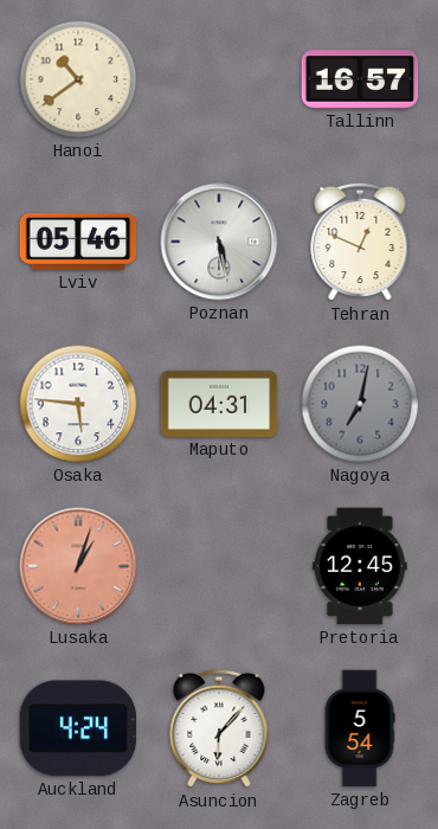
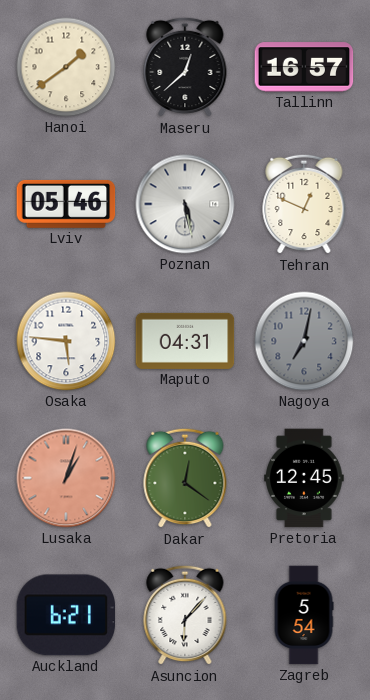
Hanoi: 10:39 -> 1:39 (66, 67)
Maseru: none -> 12:38 (185, 67)
Dakar: none -> 12:21 (185, 478)
Auckland: 4:24 -> 6:21 (66, 615)
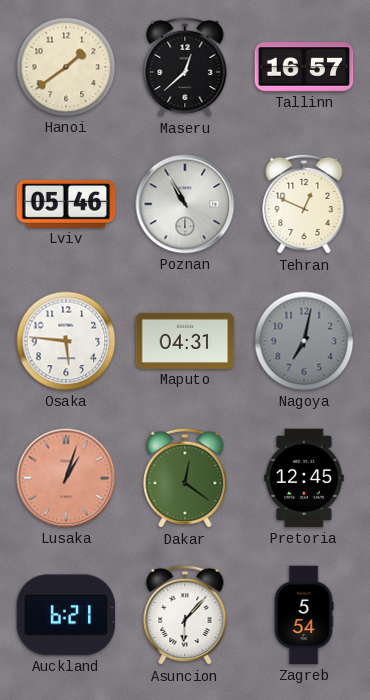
Poznan: 5:28 -> 10:55 (185, 204)
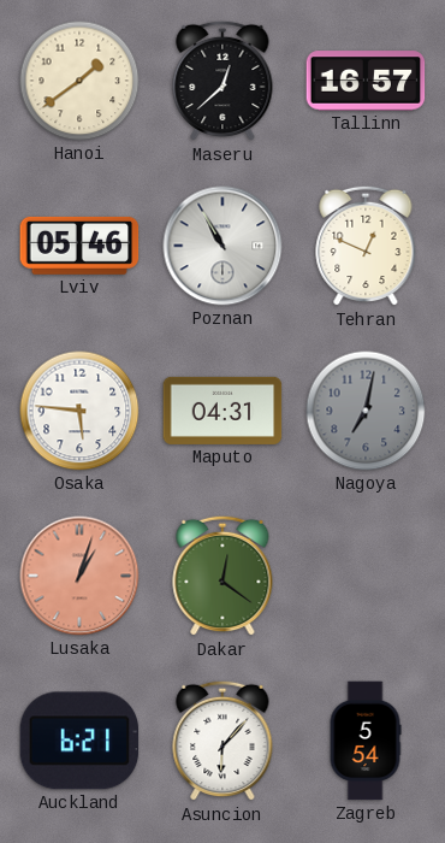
Pretoria: 12:45 -> none (304, 478)
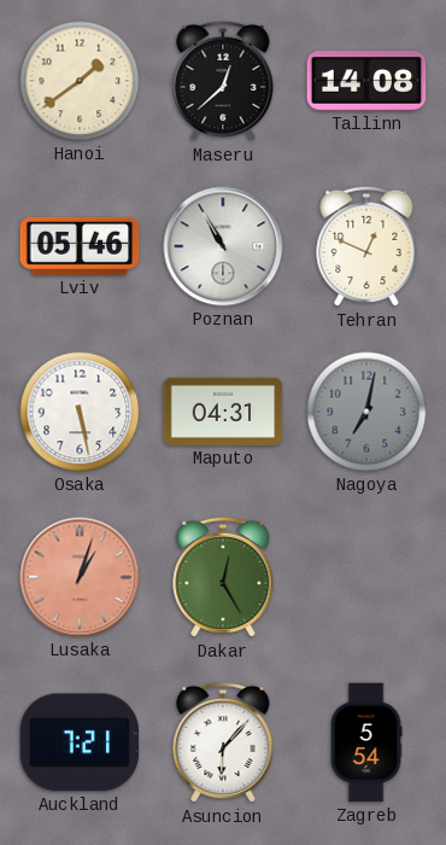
Tallinn: 16:57 -> 14:08 (366, 81)
Osaka: 5:46 -> 5:28 (80, 412)
Dakar: 12:21 -> 12:25 (223, 577)
Auckland: 6:21 -> 7:21 (80, 742)
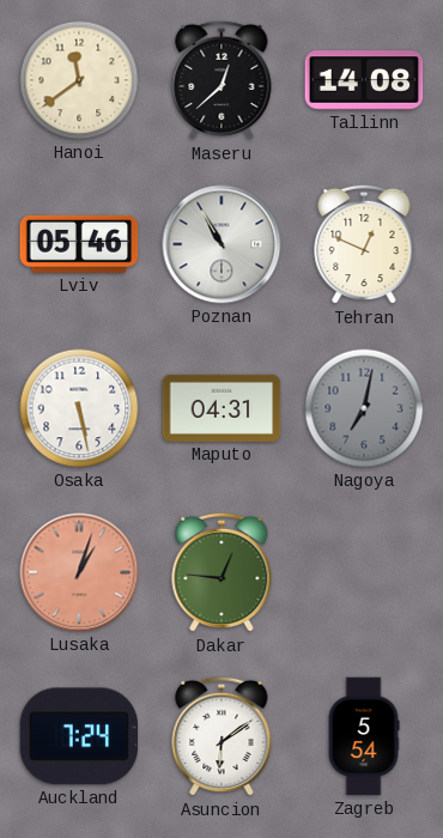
Hanoi: 1:39 -> 11:39 (79, 80)
Dakar: 12:25 -> 12:46 (221, 572)
Auckland: 7:21 -> 7:24 (79, 736)
Asuncion: 6:07 -> 6:09 (221, 736)
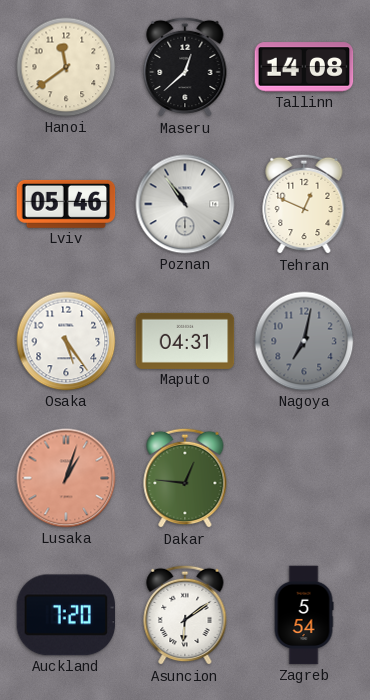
Poznan: 10:55 -> 10:54 (185, 204)
Osaka: 5:28 -> 5:24 (66, 341)
Auckland: 7:24 -> 7:20 (66, 615)
